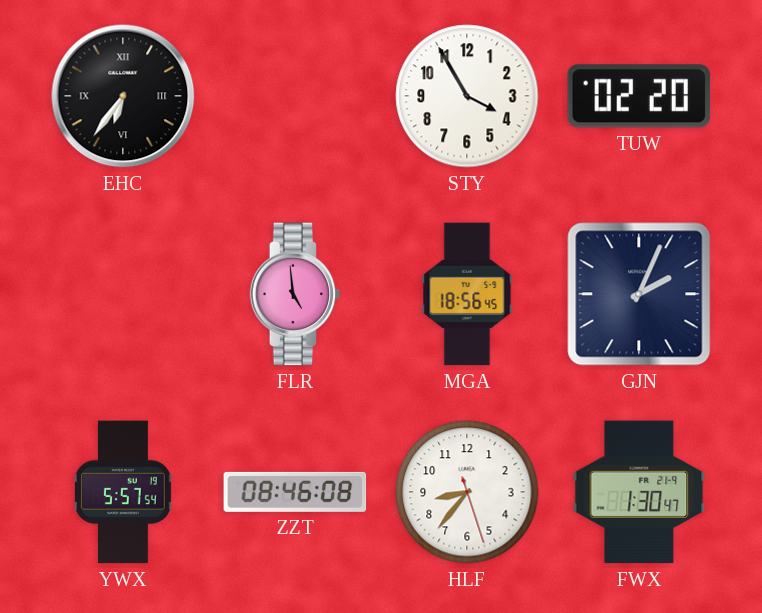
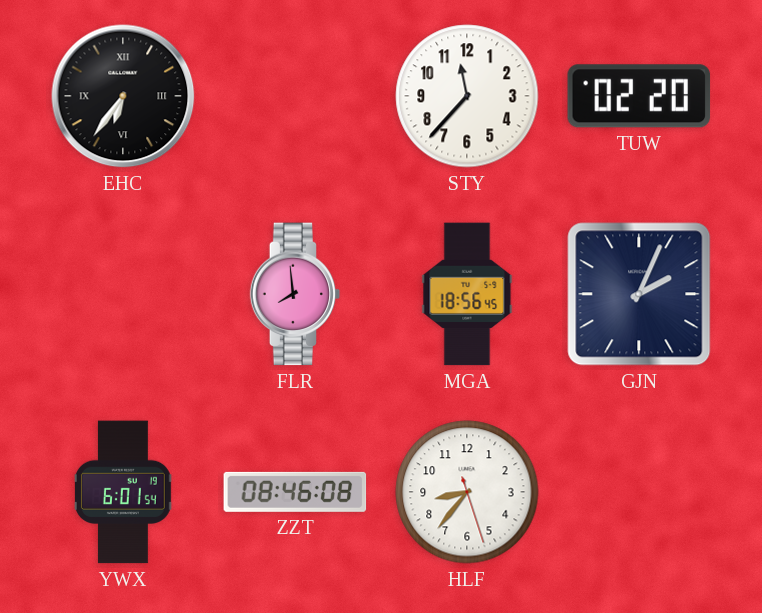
STY: 3:55 -> 11:37 (467, 96)
FLR: 4:59 -> 7:59 (295, 294)
YWX: 5:57 -> 6:01 (124, 492)
FWX: 1:30 -> none (639, 492)
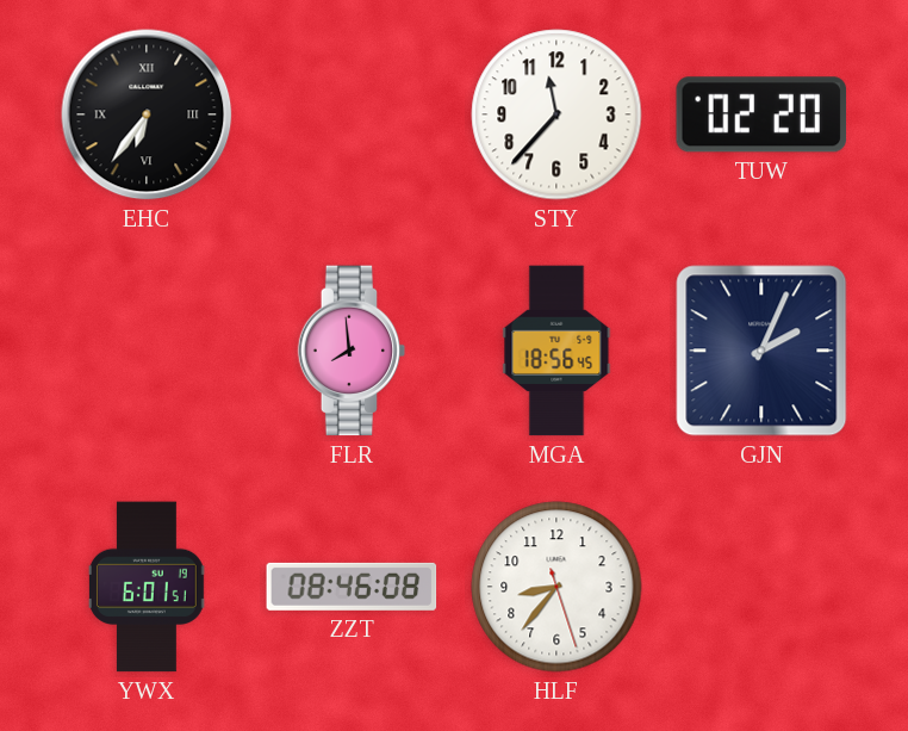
YWX: 6:01:54 -> 6:01:51 (148, 587)
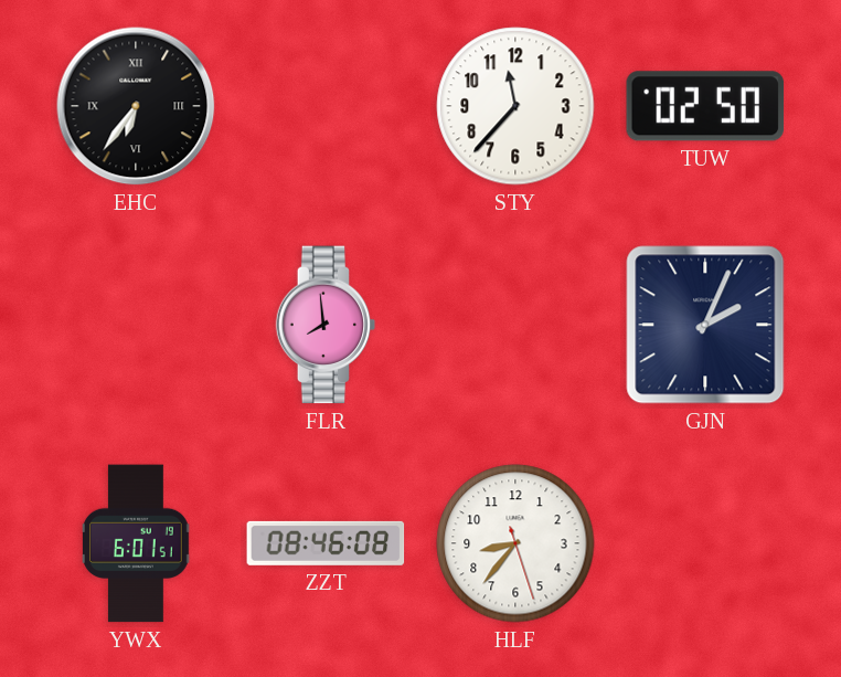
TUW: 02:20 -> 02:50 (705, 106)
MGA: 18:56 -> none (556, 351)
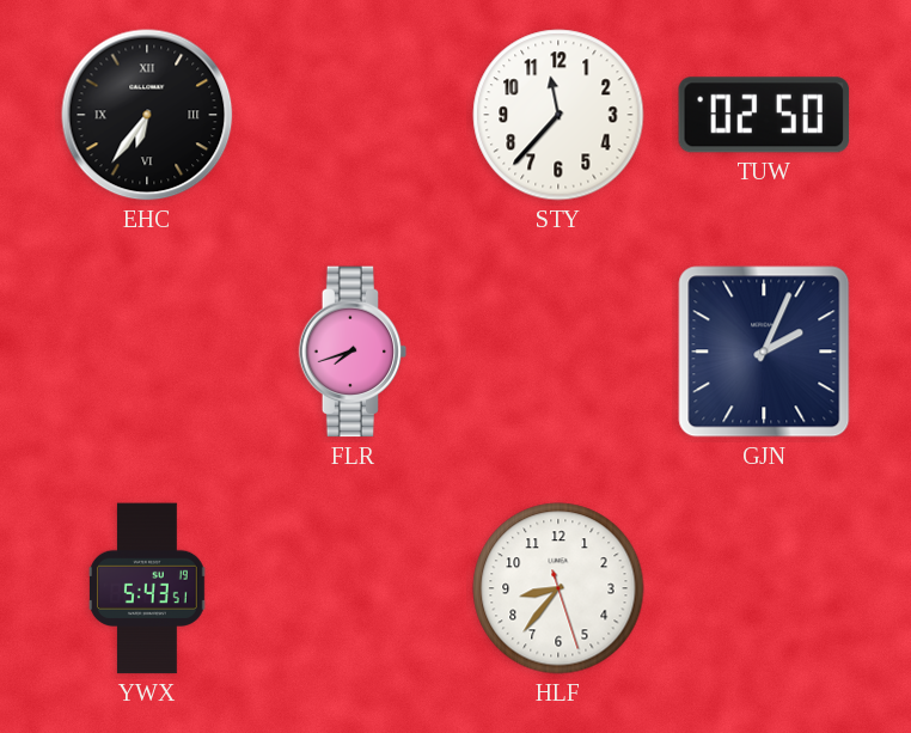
FLR: 7:59 -> 7:42 (353, 352)
YWX: 6:01 -> 5:43 (148, 588)
ZZT: 08:46 -> none (326, 543)
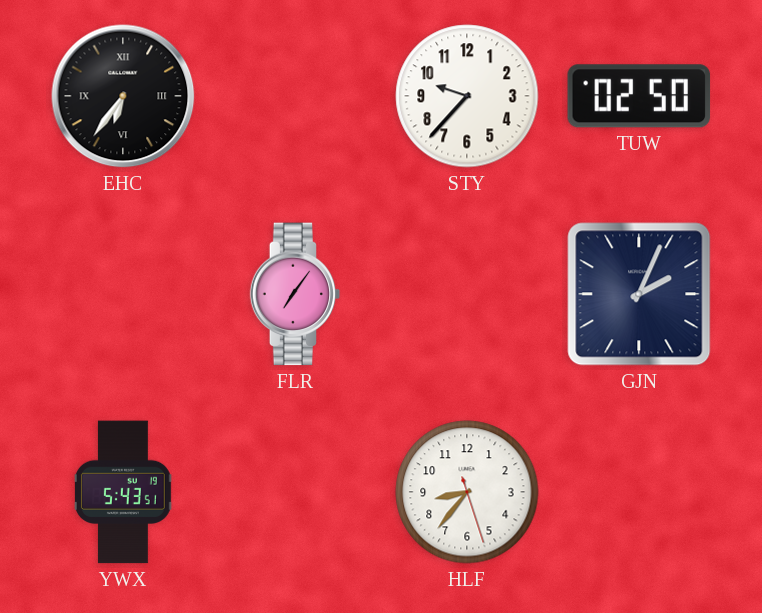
STY: 11:37 -> 9:37 (467, 96)
FLR: 7:42 -> 7:06 (295, 294)
